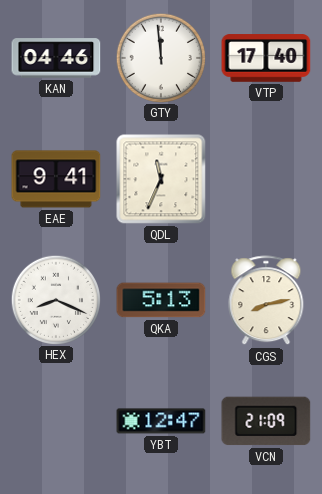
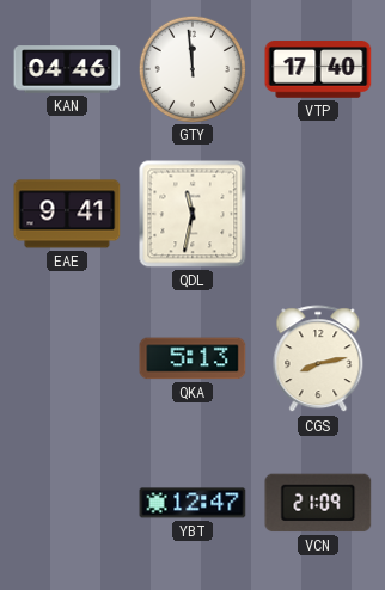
QDL: 11:34 -> 11:32 (192, 214)
HEX: 8:19 -> none (55, 299)
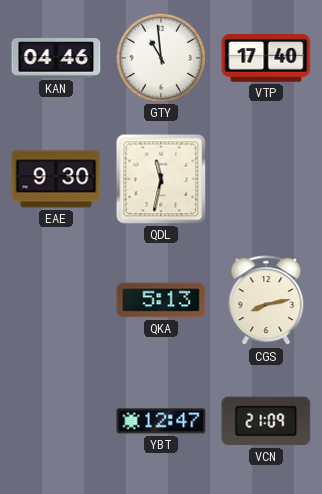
GTY: 11:59 -> 10:59 (160, 57)
EAE: 9:41 -> 9:30 (56, 179)
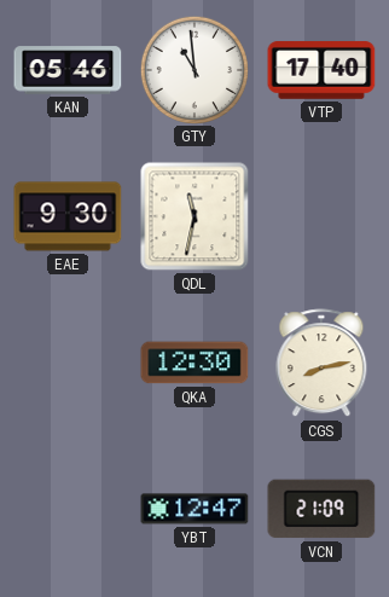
KAN: 04:46 -> 05:46 (68, 70)
QKA: 5:13 -> 12:30 (194, 363)
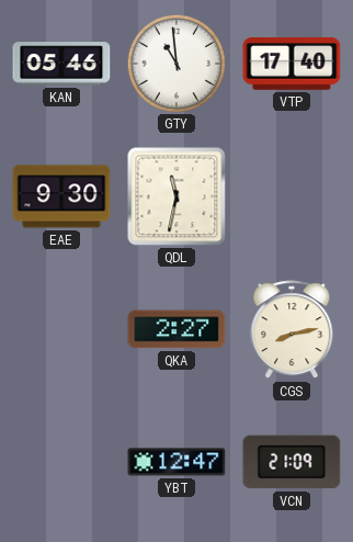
QKA: 12:30 -> 2:27 (176, 329)
